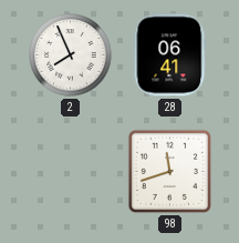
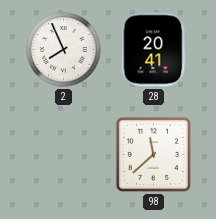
28: 06:41 -> 20:41 (154, 50)
98: 11:42 -> 11:38 (153, 154)
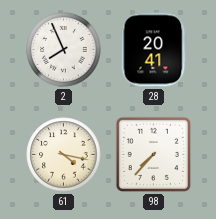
61: none -> 4:17 (64, 155)
98: 11:38 -> 7:37 (153, 154)
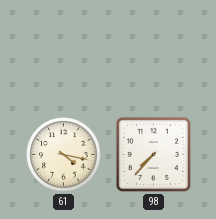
2: 7:56 -> none (64, 50)
28: 20:41 -> none (154, 50)
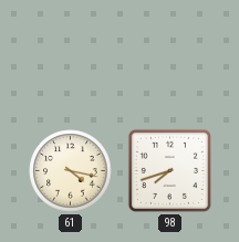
98: 7:37 -> 7:42 (169, 170)
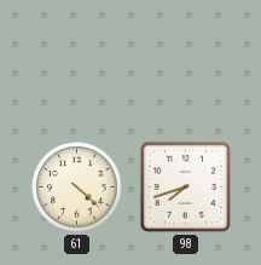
61: 4:17 -> 4:22 (77, 188)
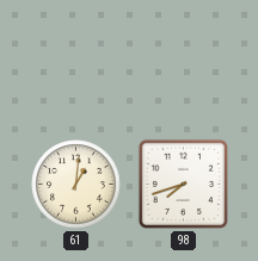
61: 4:22 -> 1:01 (76, 185)
